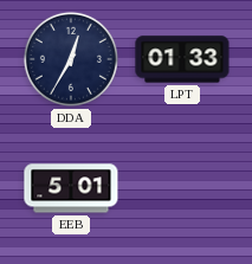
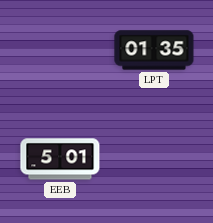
DDA: 12:35 -> none (71, 59)
LPT: 01:33 -> 01:35 (154, 50)
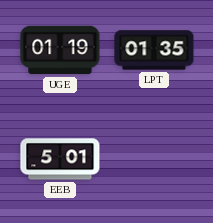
UGE: none -> 01:19 (60, 50)
